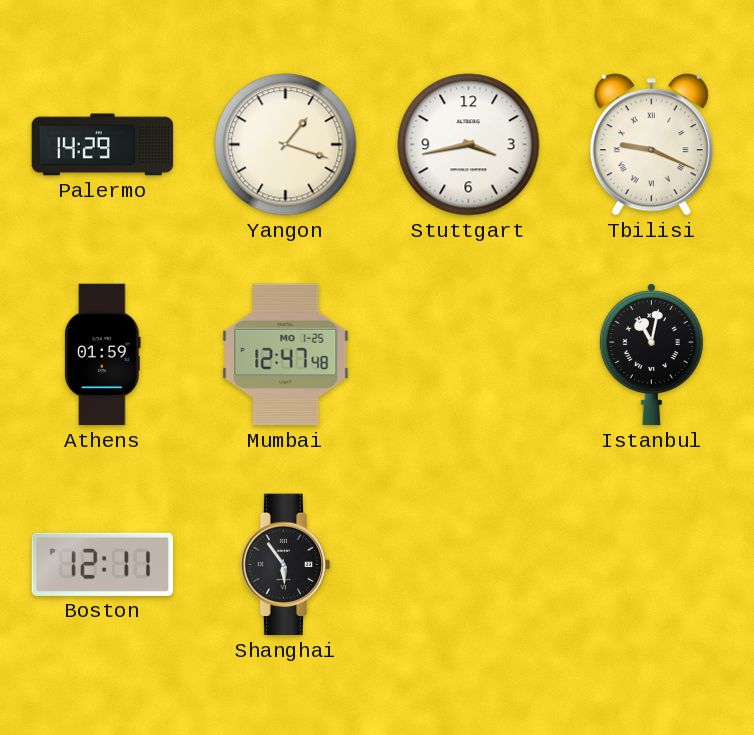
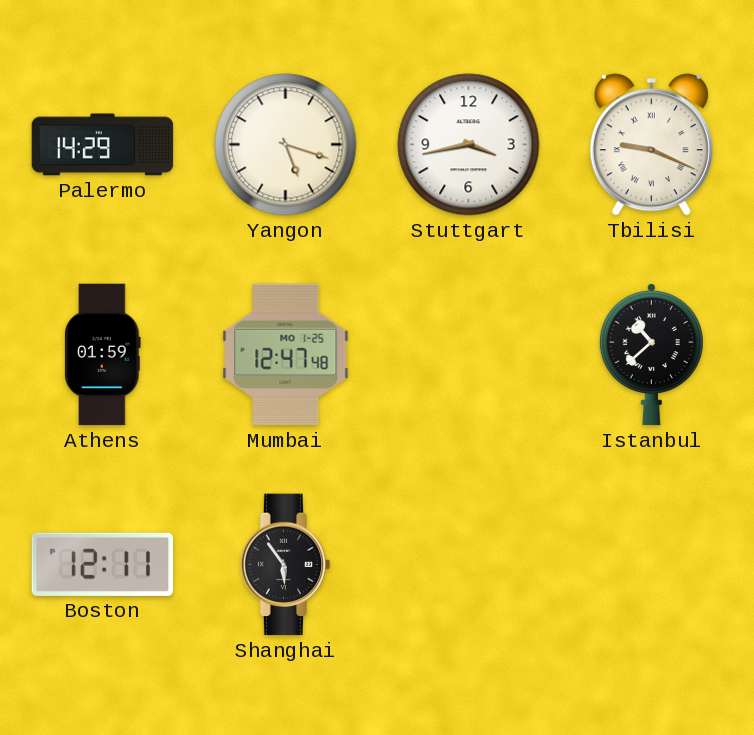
Yangon: 1:18 -> 5:18 (286, 145)
Istanbul: 11:02 -> 10:38 (651, 354)
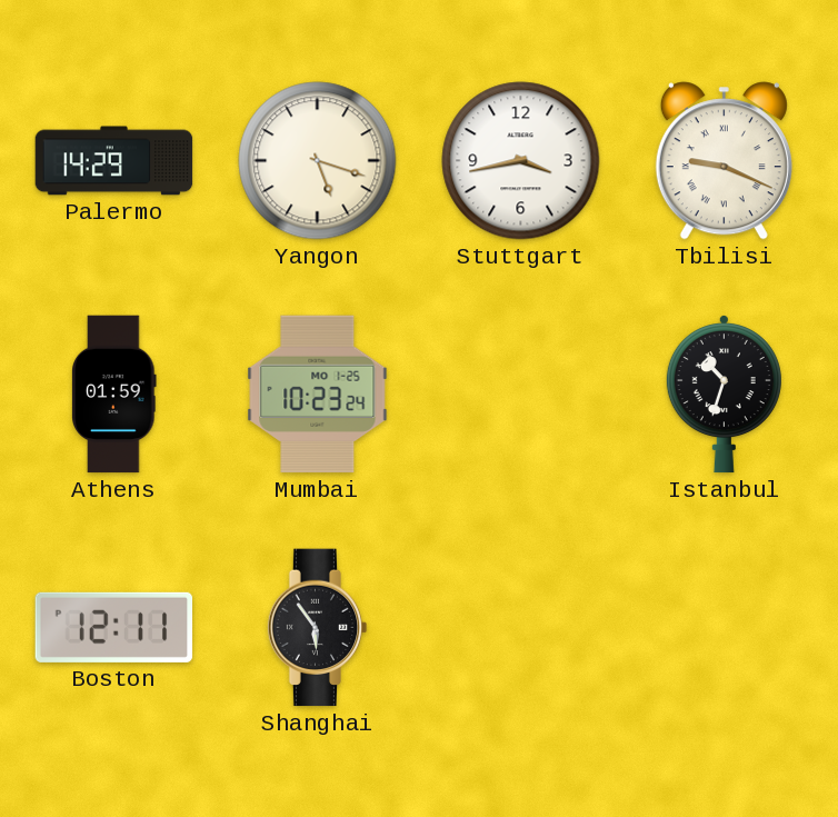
Mumbai: 12:47 -> 10:23 (318, 395)
Istanbul: 10:38 -> 10:33 (724, 393)
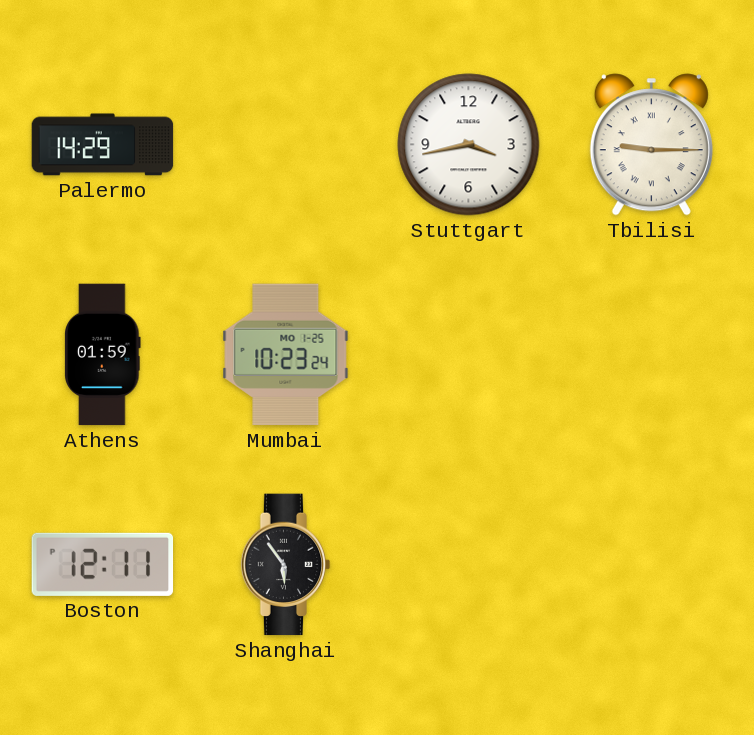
Yangon: 5:18 -> none (318, 161)
Tbilisi: 9:19 -> 9:15 (651, 145)
Istanbul: 10:33 -> none (724, 393)
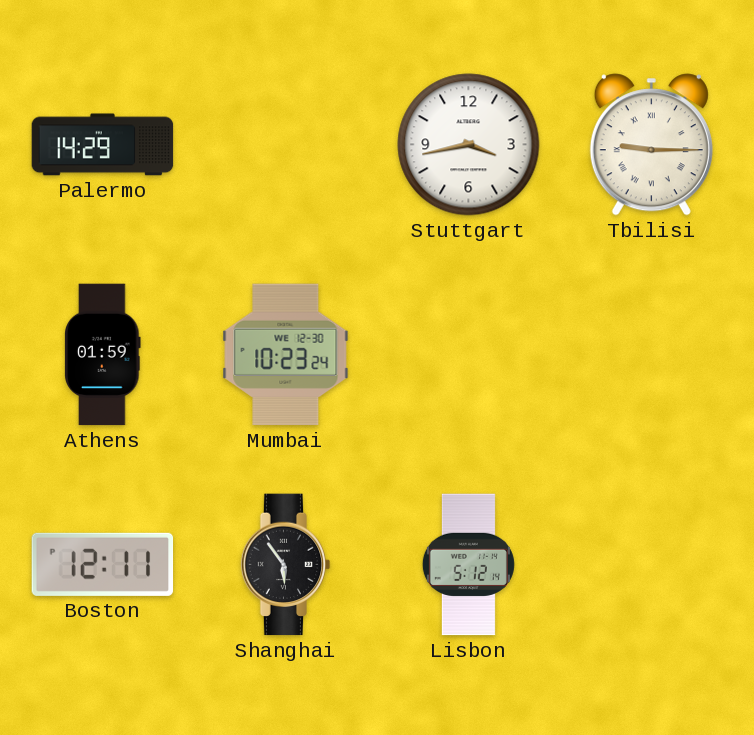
Mumbai date: MO 1-25 -> WE 12-30 (286, 355)
Lisbon: none -> 5:12 (468, 565)
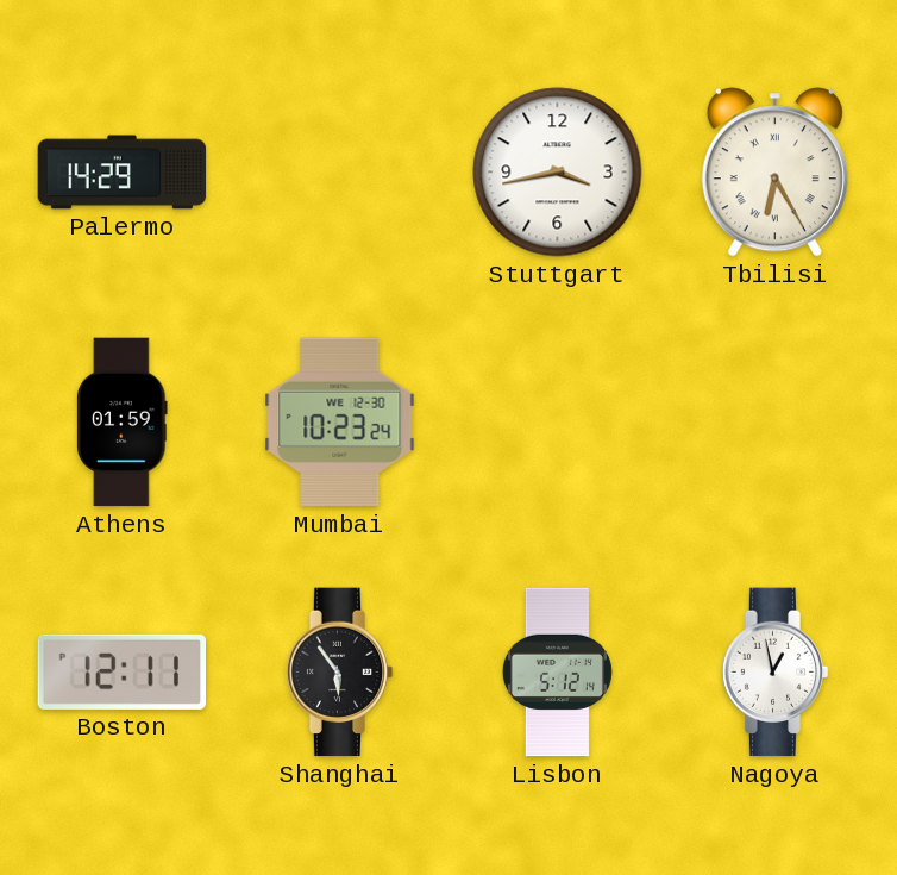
Tbilisi: 9:15 -> 6:25 (774, 173)
Nagoya: none -> 12:58 (776, 673)
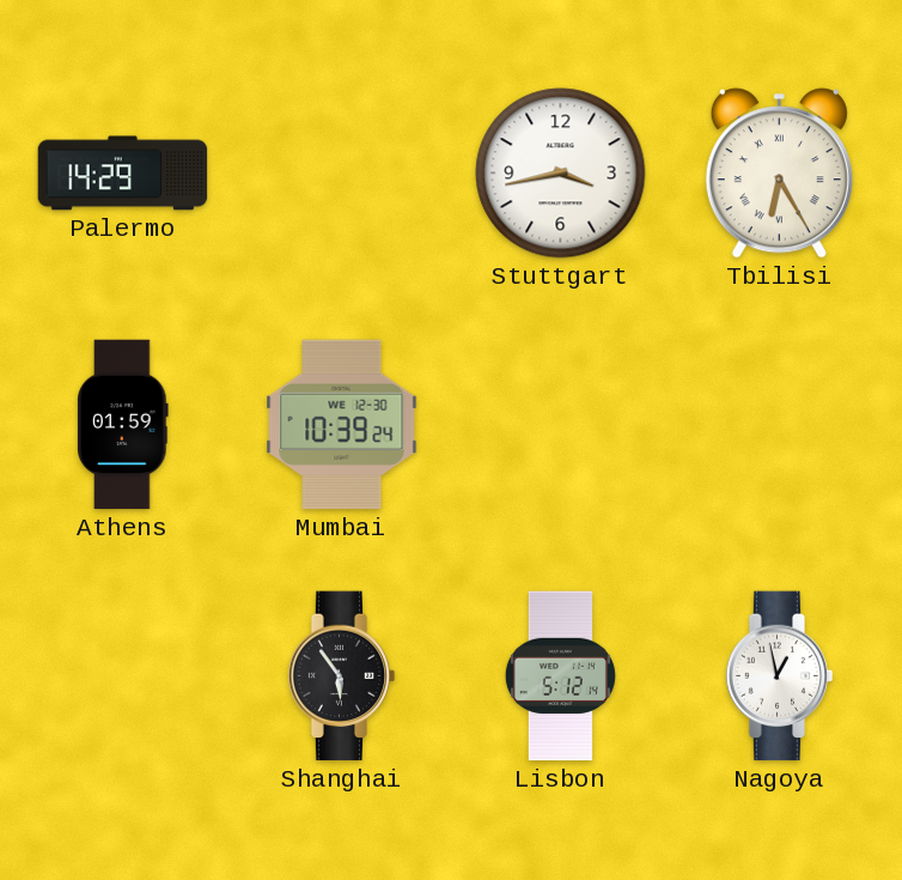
Mumbai: 10:23 -> 10:39 (342, 425)
Boston: 12:11 -> none (123, 671)
